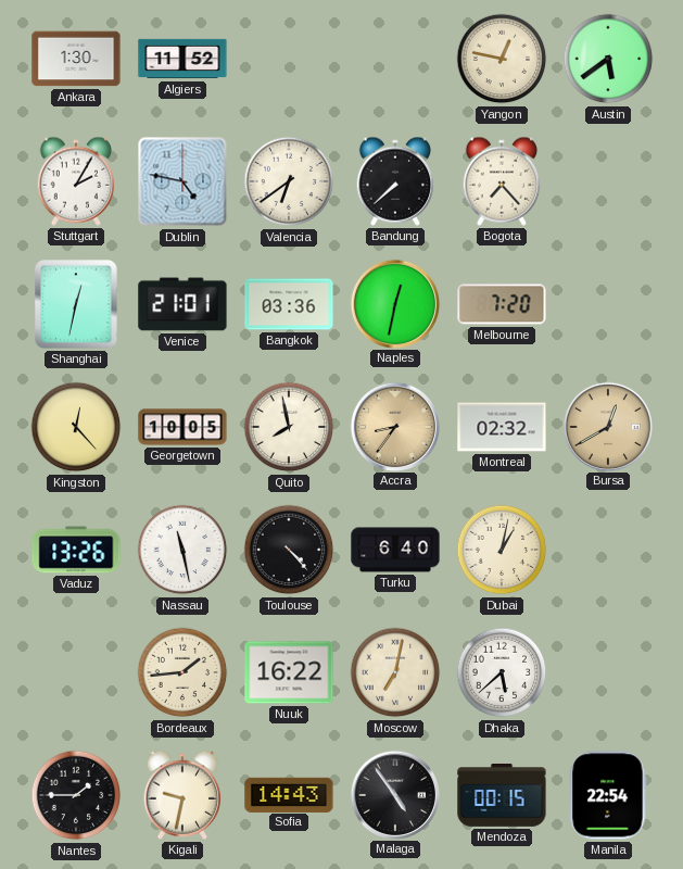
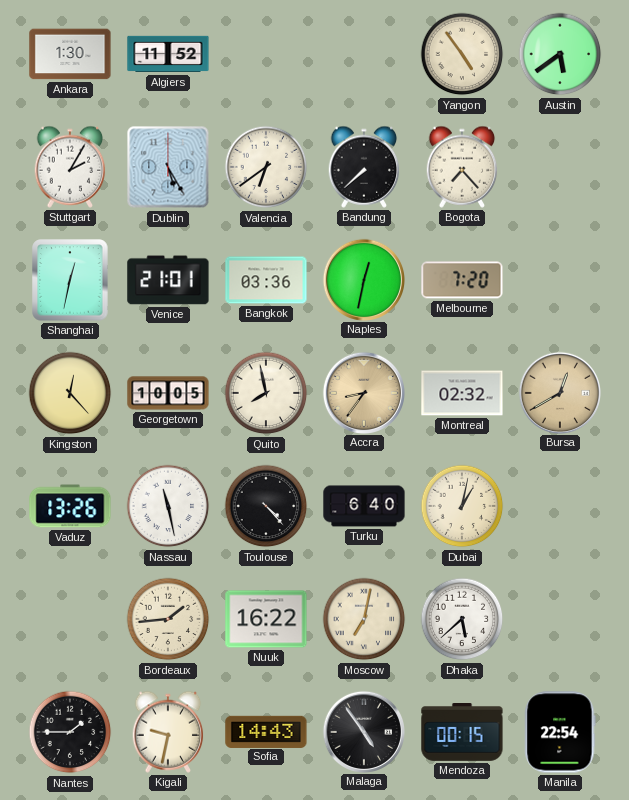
Yangon: 12:47 -> 4:54 (462, 54)
Dublin: 4:47 -> 5:25 (168, 167)
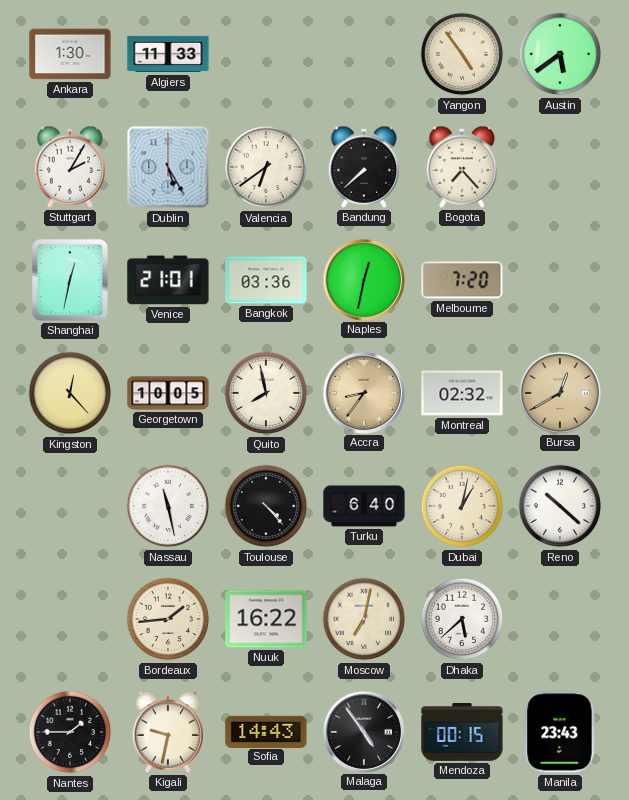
Algiers: 11:52 -> 11:33 (168, 54)
Vaduz: 13:26 -> none (70, 506)
Reno: none -> 10:22 (560, 506)
Manila: 22:54 -> 23:43 (560, 732)
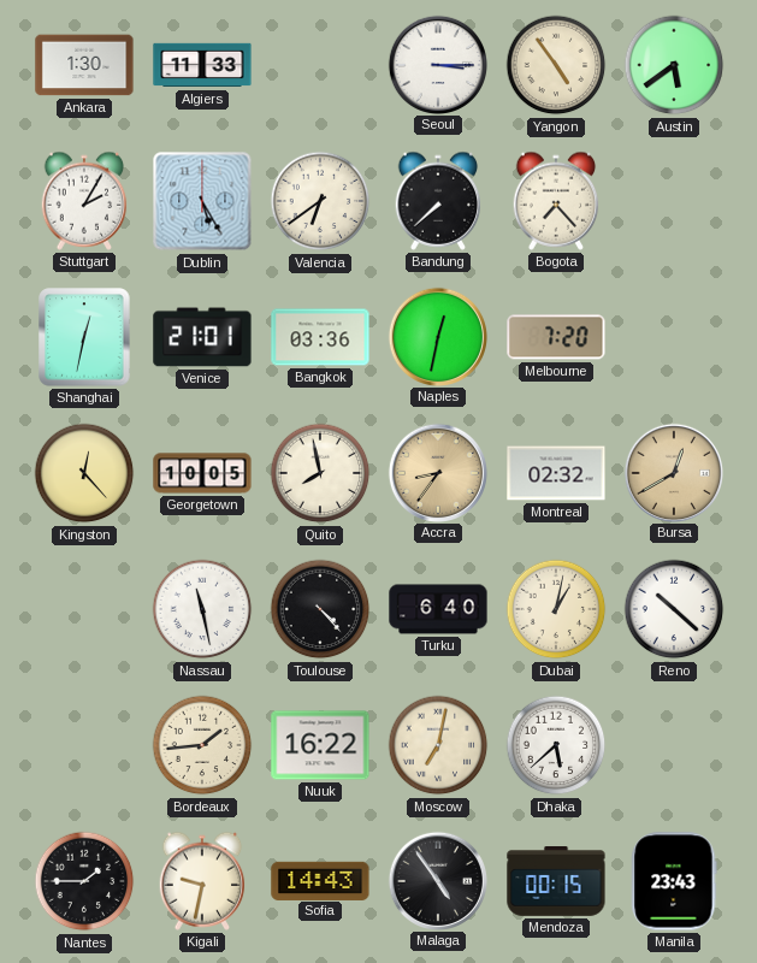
Seoul: none -> 3:15 (437, 64)
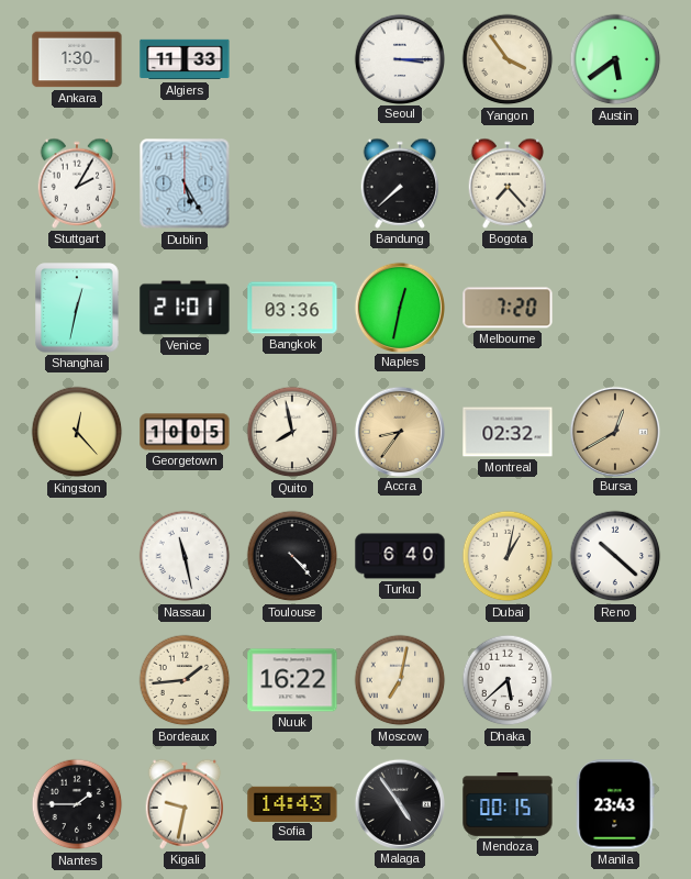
Yangon: 4:54 -> 3:54 (508, 59)
Valencia: 6:39 -> none (320, 201)
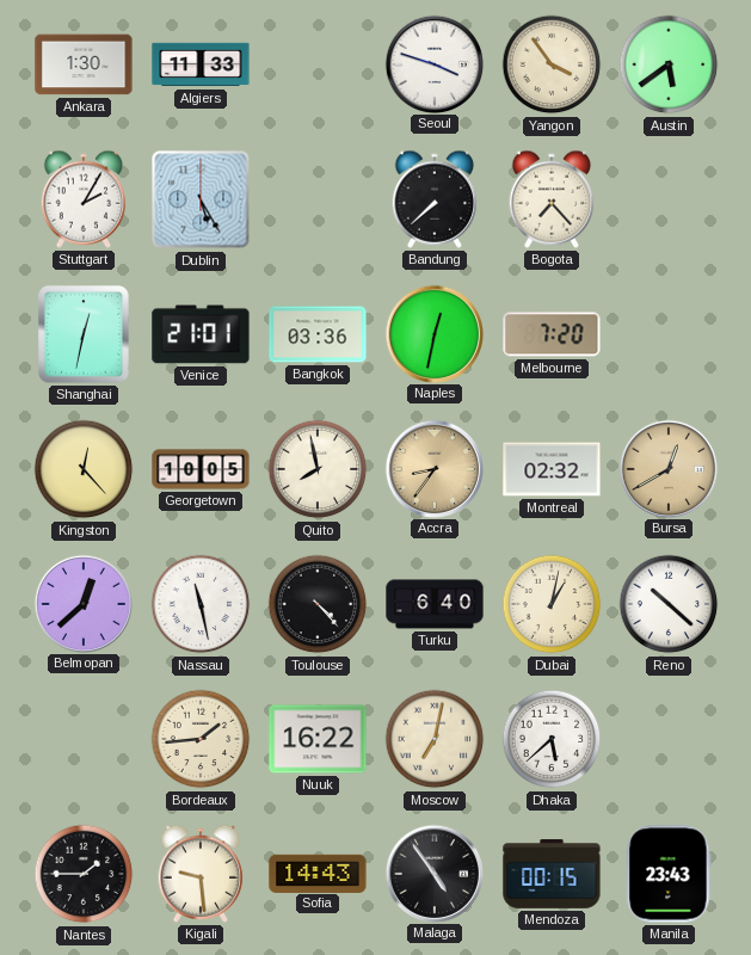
Seoul: 3:15 -> 3:48 (433, 63)
Belmopan: none -> 12:38 (82, 603)
Kigali: 9:32 -> 9:29 (201, 874)
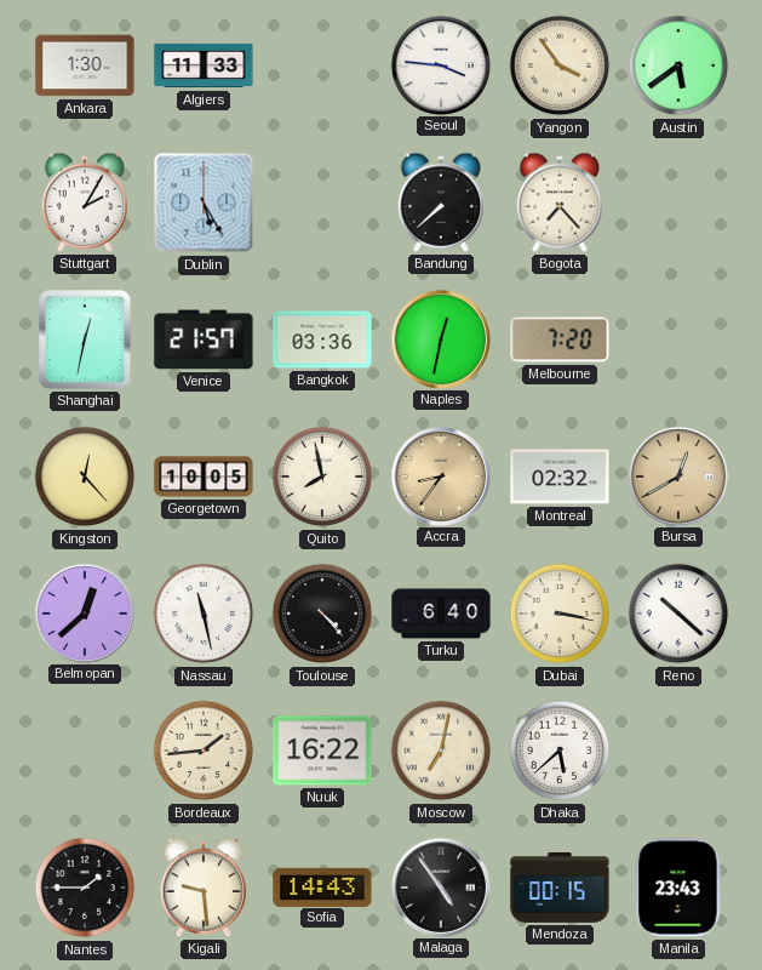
Seoul: 3:48 -> 3:46 (440, 64)
Venice: 21:01 -> 21:57 (204, 339)
Dubai: 1:02 -> 3:17 (560, 614)
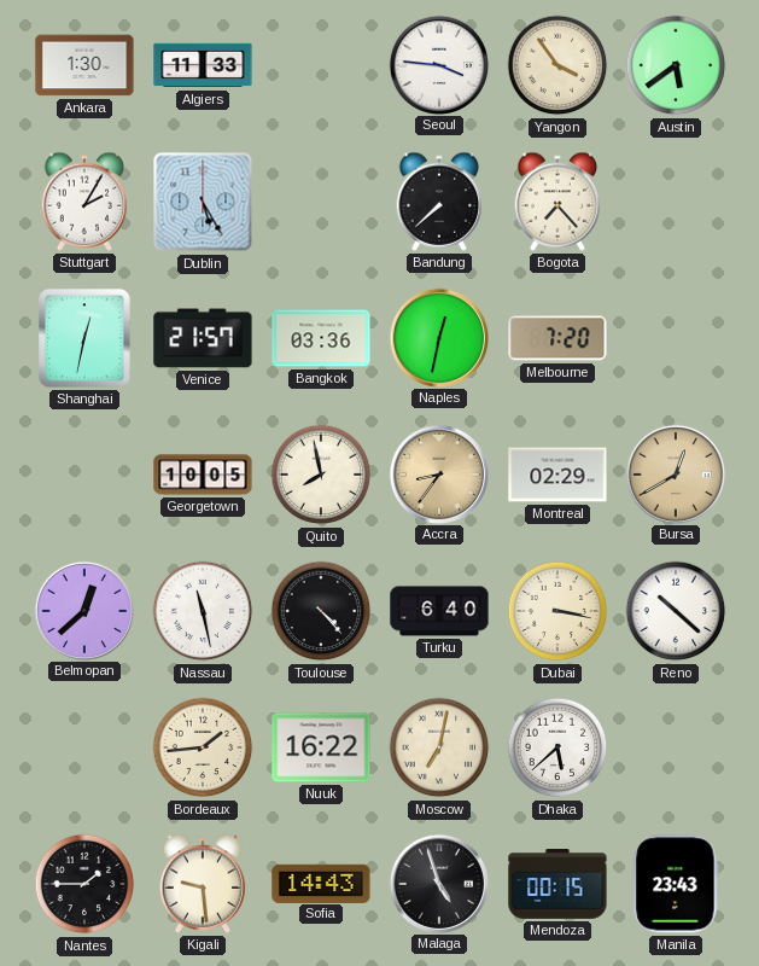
Kingston: 12:23 -> none (85, 477)
Montreal: 02:32 -> 02:29 (557, 475)
Malaga: 4:54 -> 4:57 (438, 883)
